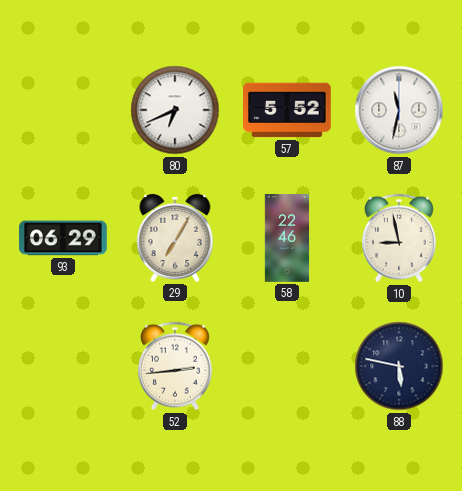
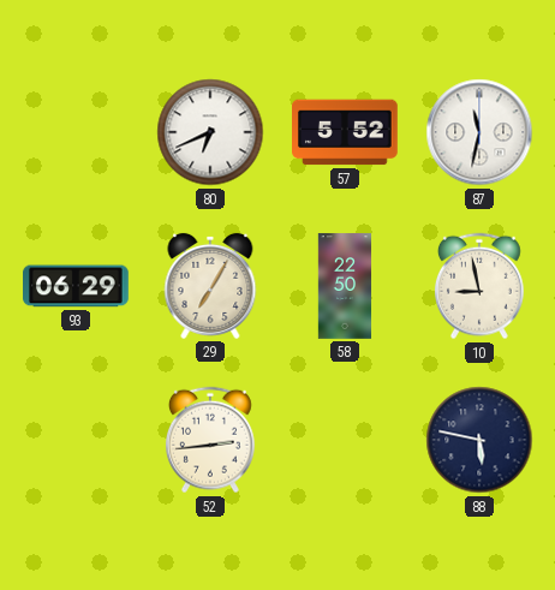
58: 22:46 -> 22:50 (345, 286)
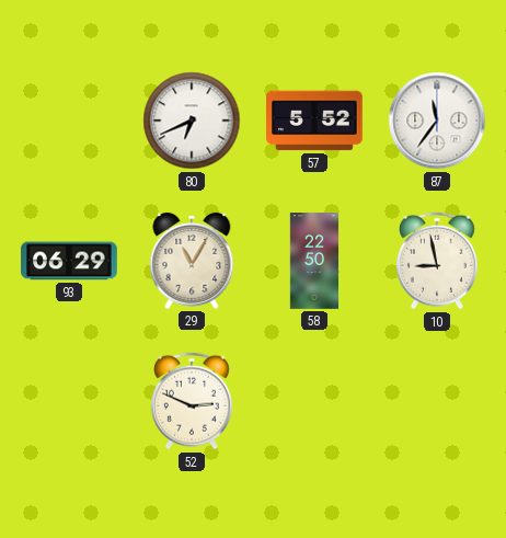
87: 11:32 -> 11:36 (437, 121)
29: 7:05 -> 11:05 (192, 261)
52: 2:44 -> 2:49 (192, 401)
88: 5:47 -> none (479, 440)
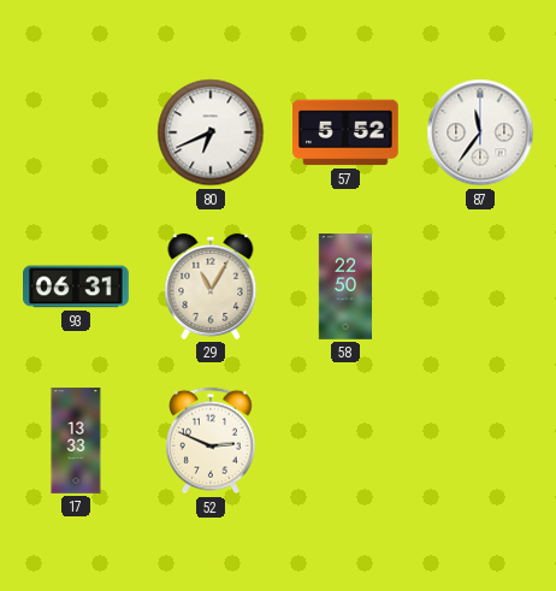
93: 06:29 -> 06:31 (77, 286)
10: 8:58 -> none (437, 261)
17: none -> 13:33 (76, 441)
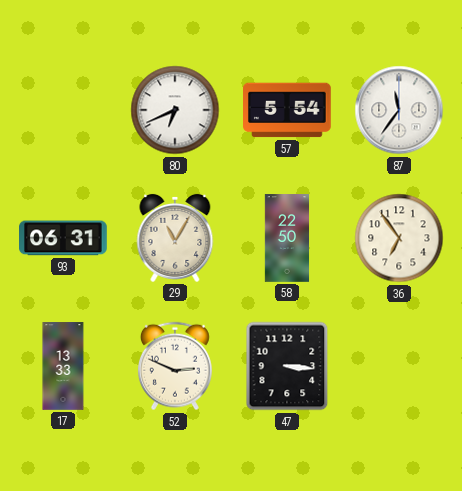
57: 5:52 -> 5:54 (288, 110)
36: none -> 6:54 (399, 238)
47: none -> 3:16 (287, 366)
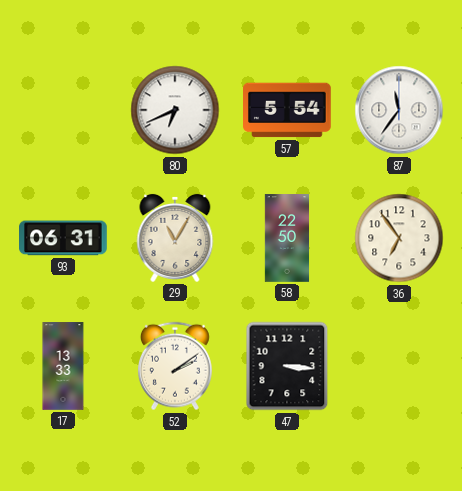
52: 2:49 -> 2:09 (175, 366)
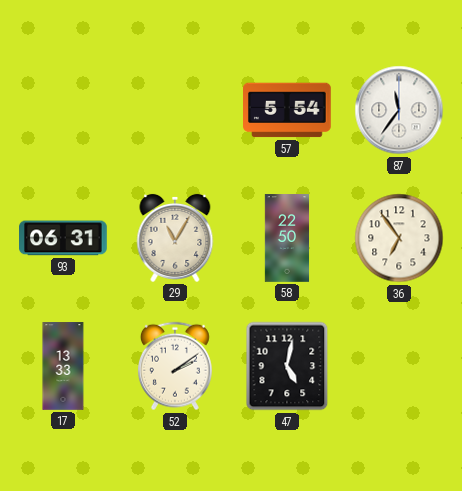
80: 6:41 -> none (175, 110)
47: 3:16 -> 5:02 (287, 366)
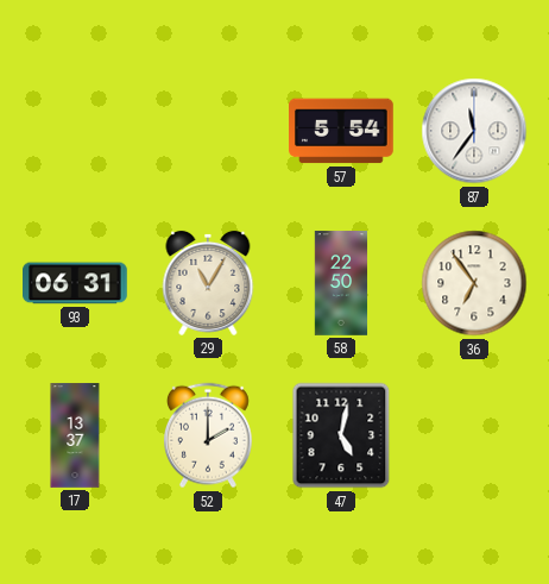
17: 13:33 -> 13:37 (75, 435)
52: 2:09 -> 2:00 (208, 435)
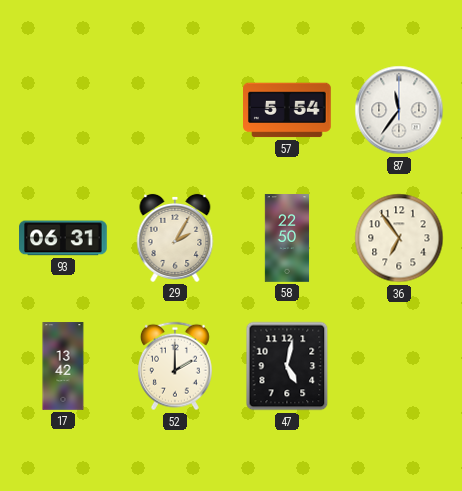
29: 11:05 -> 2:05 (175, 238)
17: 13:37 -> 13:42 (63, 366)
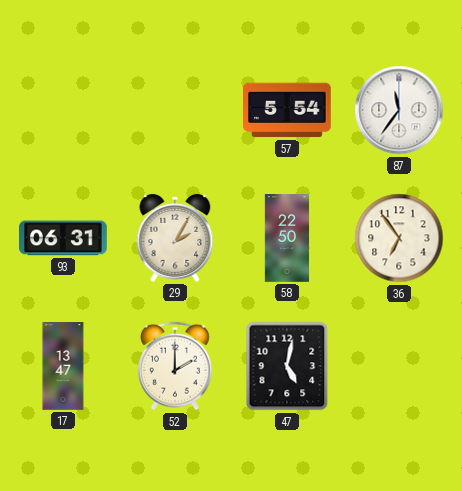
17: 13:42 -> 13:47 (63, 366)
